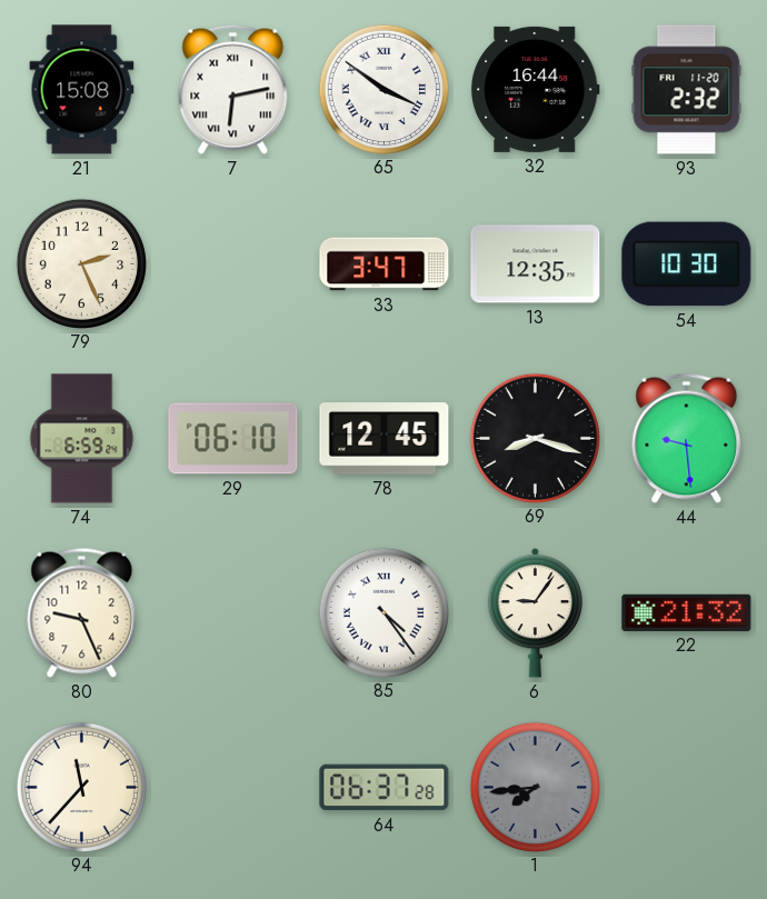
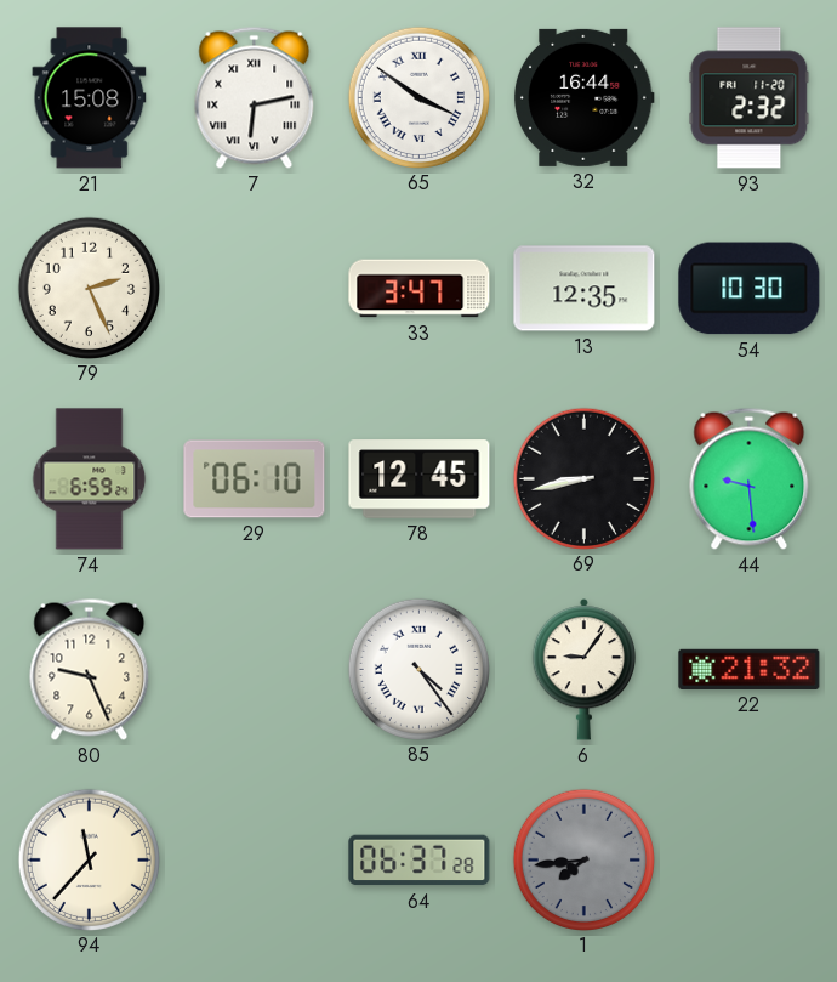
69: 8:18 -> 8:43 (583, 478)
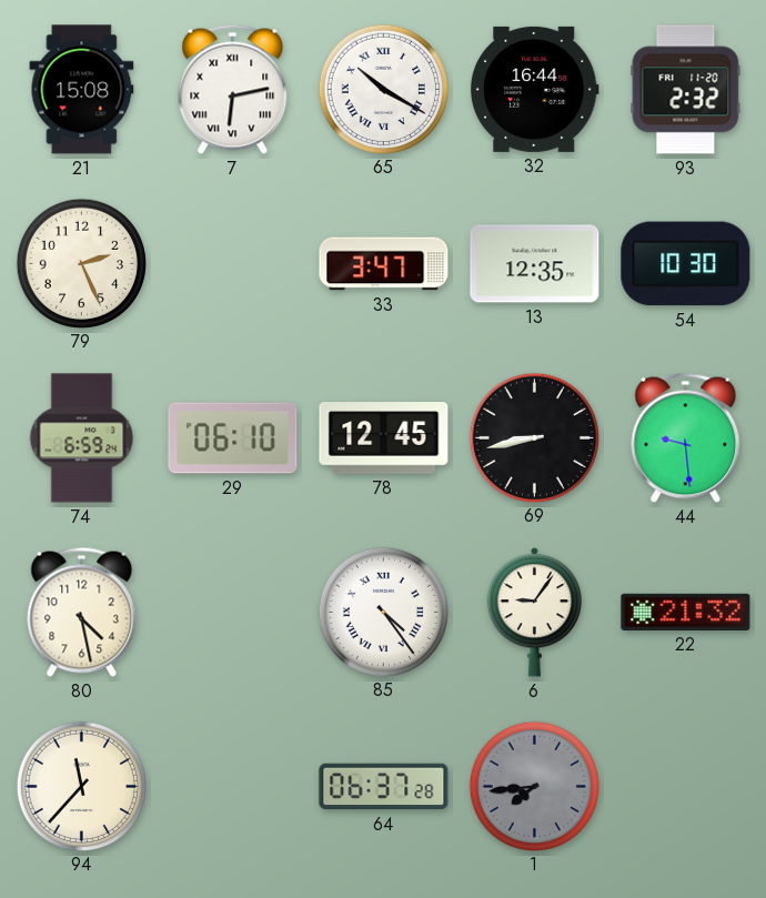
65: 3:51 -> 10:20 (383, 89)
80: 9:26 -> 4:28 (82, 612)
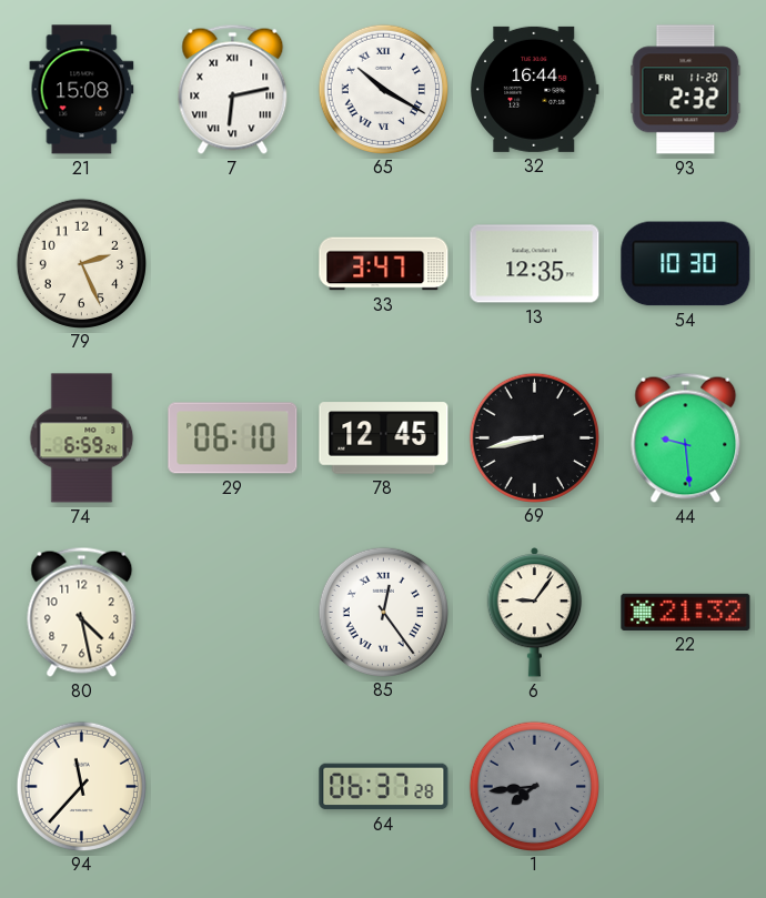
85: 4:24 -> 12:24 (383, 612)
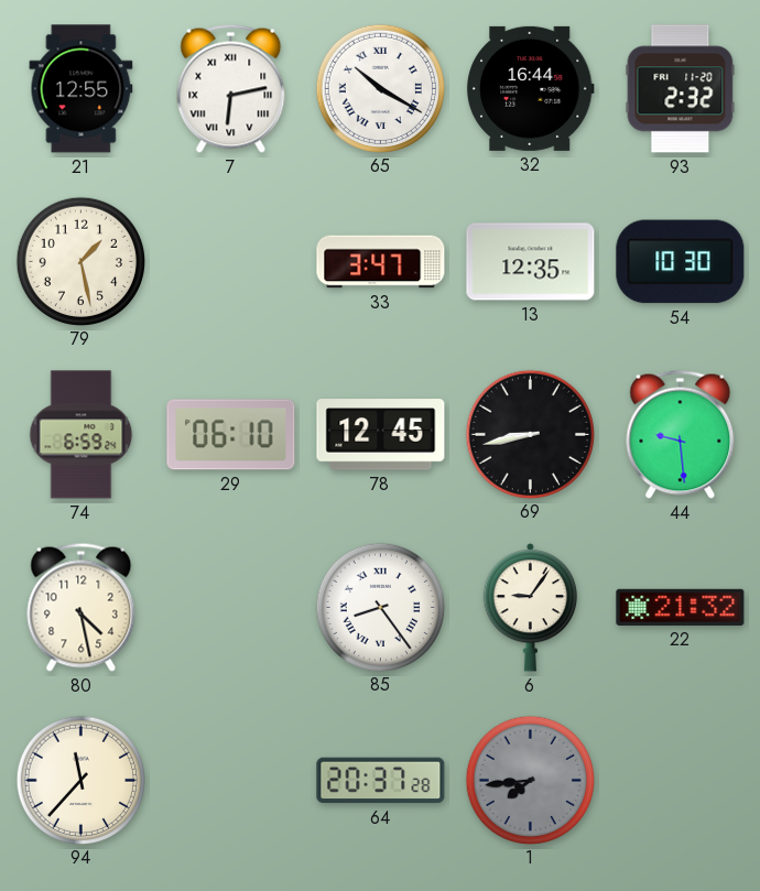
21: 15:08 -> 12:55 (82, 89)
79: 2:26 -> 1:28 (80, 261)
85: 12:24 -> 8:24 (380, 607)
64: 06:37 -> 20:37 (381, 781)
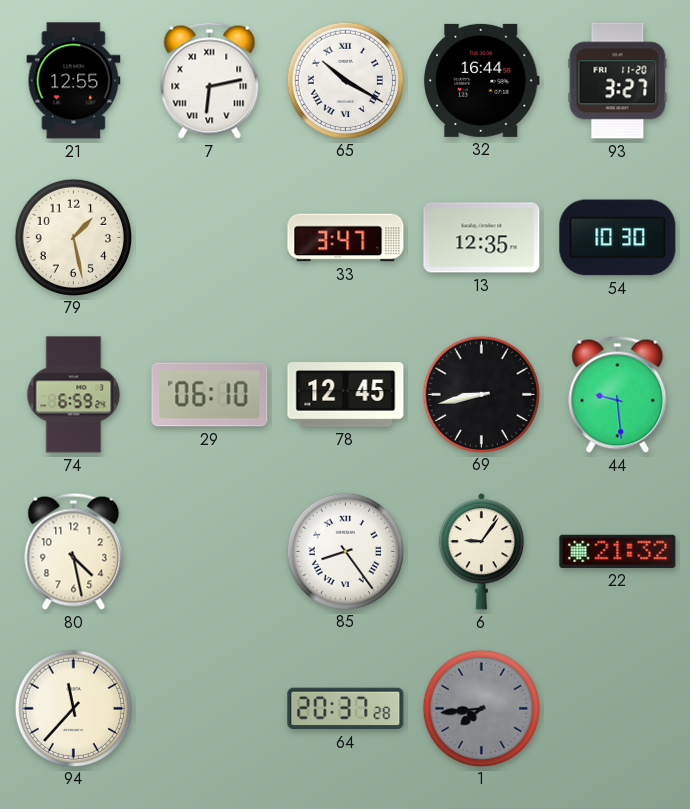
93: 2:32 -> 3:27 (618, 81)
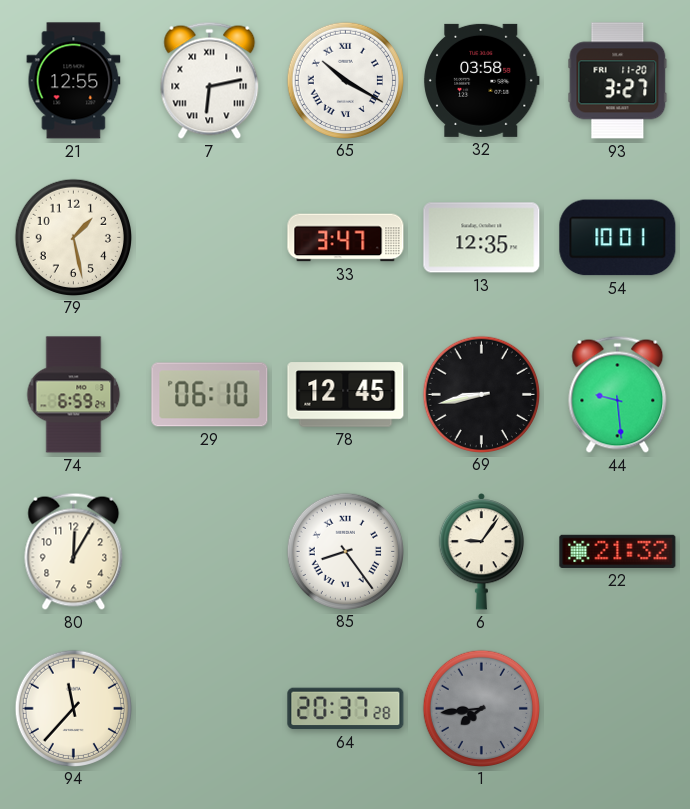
32: 16:44 -> 03:58 (481, 80)
54: 10:30 -> 10:01 (618, 238)
80: 4:28 -> 12:05 (74, 551)
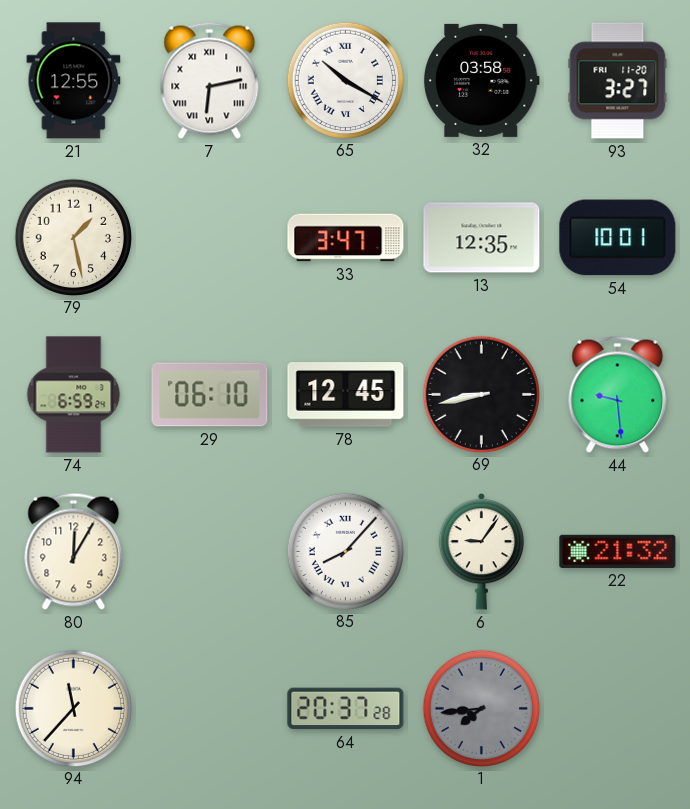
85: 8:24 -> 8:07 (345, 551)
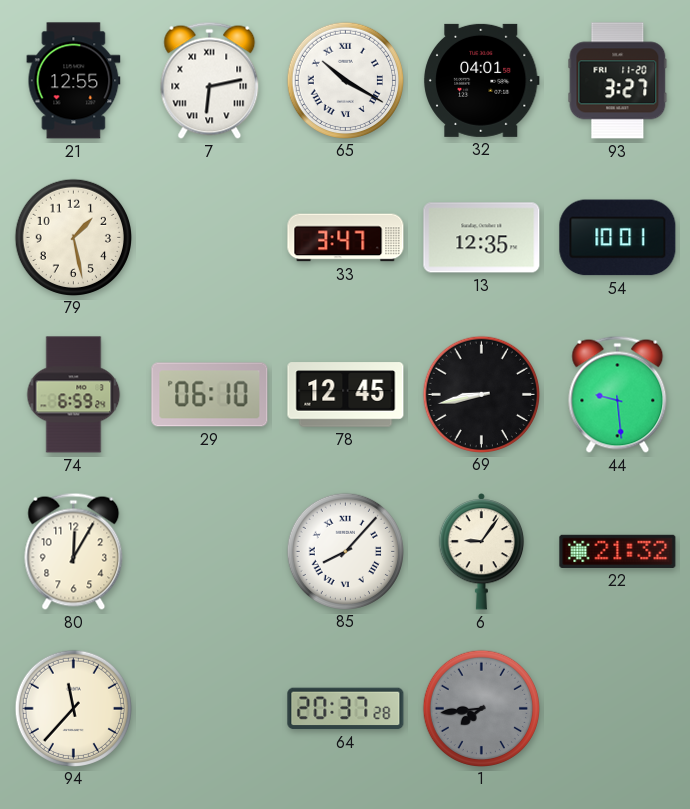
32: 03:58 -> 04:01 (481, 80)
